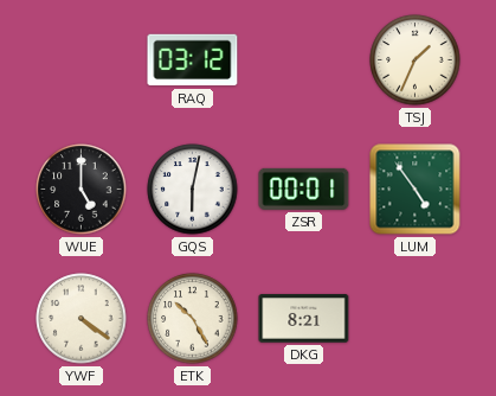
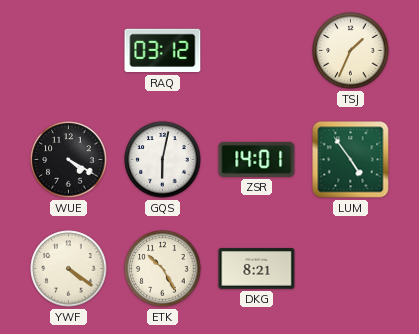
WUE: 5:00 -> 4:20 (69, 160)
ZSR: 00:01 -> 14:01 (257, 159)
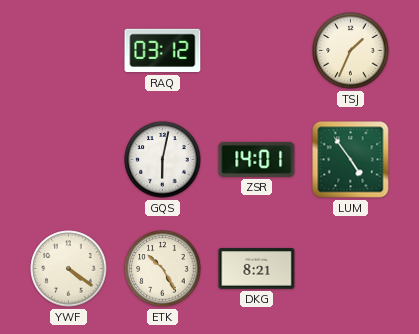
WUE: 4:20 -> none (69, 160)
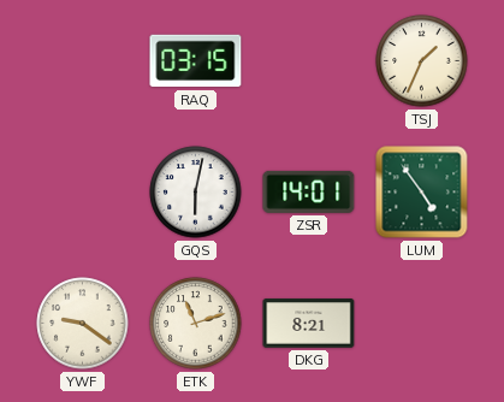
RAQ: 03:12 -> 03:15 (196, 61)
YWF: 4:21 -> 9:21 (83, 324)
ETK: 10:25 -> 11:12 (196, 324)
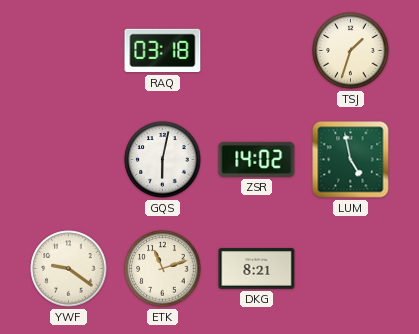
RAQ: 03:15 -> 03:18 (163, 51)
TSJ: 1:34 -> 1:33 (351, 51)
ZSR: 14:01 -> 14:02 (257, 159)
LUM: 4:54 -> 4:58 (351, 160)
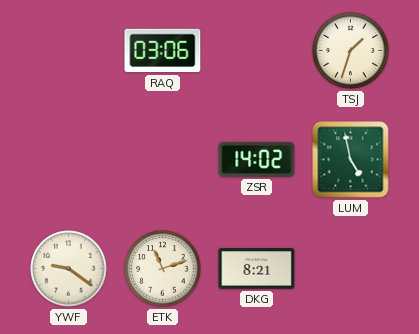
RAQ: 03:18 -> 03:06 (163, 51)
GQS: 6:02 -> none (163, 160)
